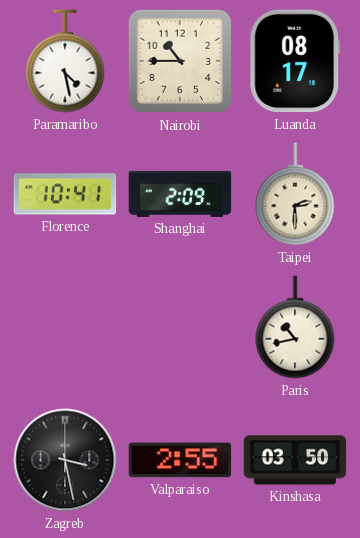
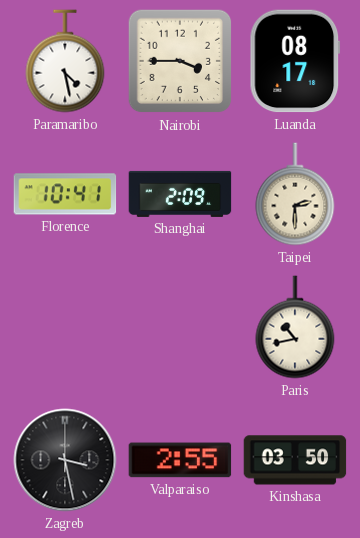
Nairobi: 10:45 -> 3:45 (180, 61)
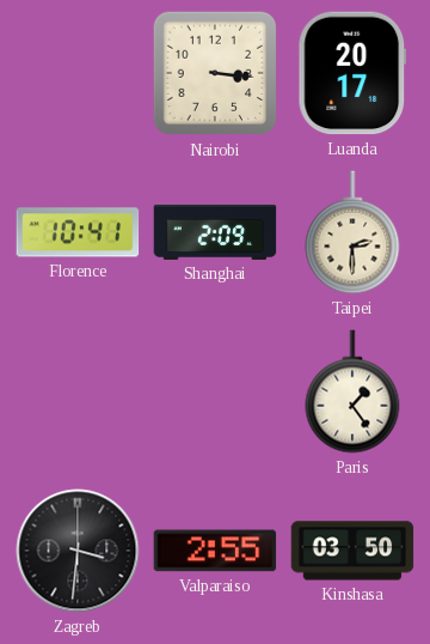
Paramaribo: 4:28 -> none (65, 61)
Nairobi: 3:45 -> 3:16 (215, 73)
Luanda: 08:17 -> 20:17 (352, 73)
Paris: 10:43 -> 1:24 (352, 391)
Zagreb: 3:28 -> 3:31 (78, 551)
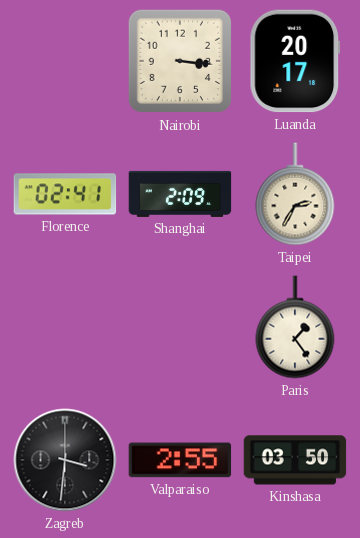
Florence: 10:41 -> 02:41 (65, 194)
Taipei: 2:30 -> 2:35 (295, 194)
